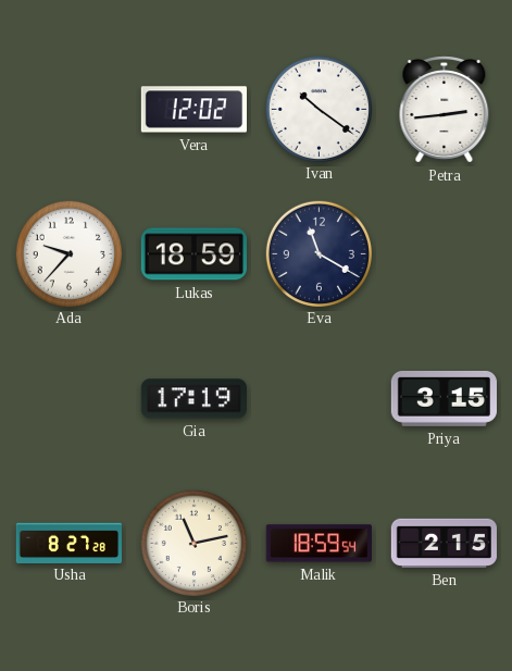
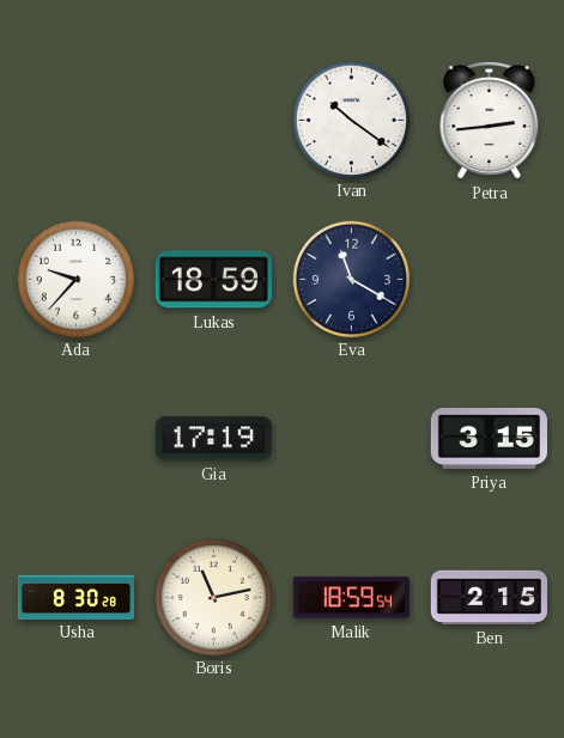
Vera: 12:02 -> none (193, 110)
Usha: 8:27 -> 8:30 (75, 597)
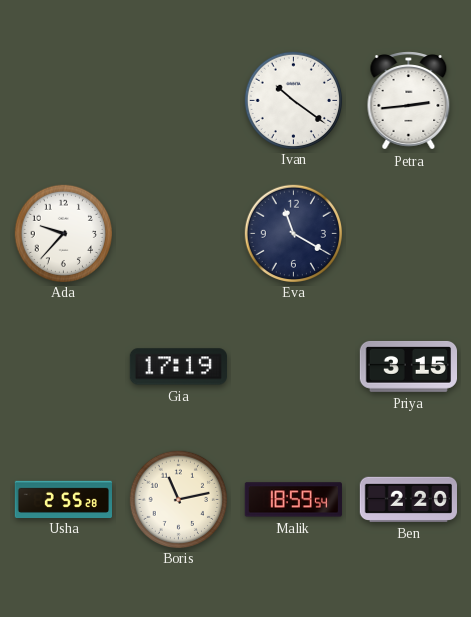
Lukas: 18:59 -> none (213, 280)
Usha: 8:30 -> 2:55 (63, 499)
Ben: 2:15 -> 2:20 (408, 499)
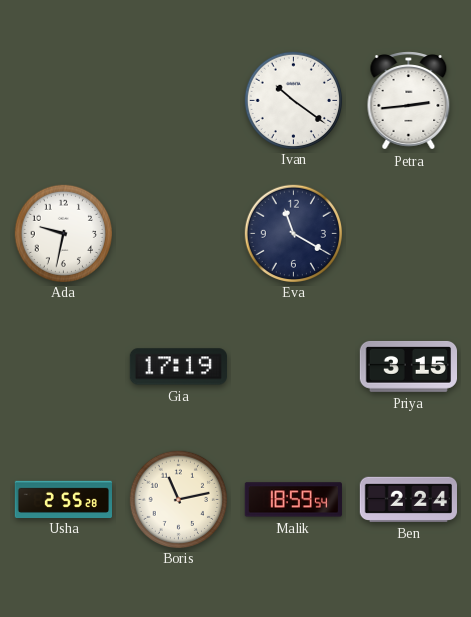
Ada: 9:37 -> 9:32 (63, 233)
Ben: 2:20 -> 2:24 (408, 499)
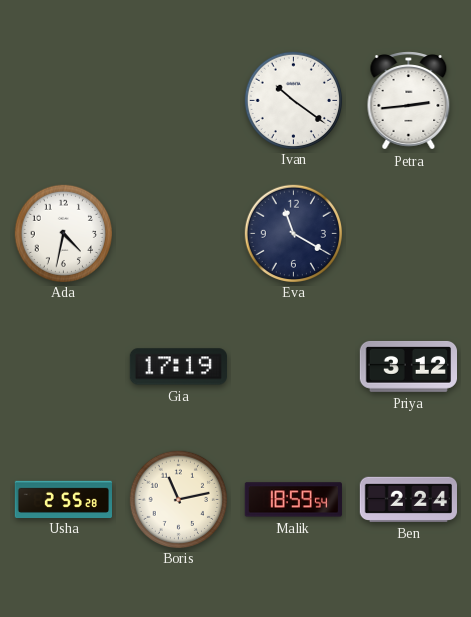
Ada: 9:32 -> 4:32 (63, 233)
Priya: 3:15 -> 3:12 (408, 366)
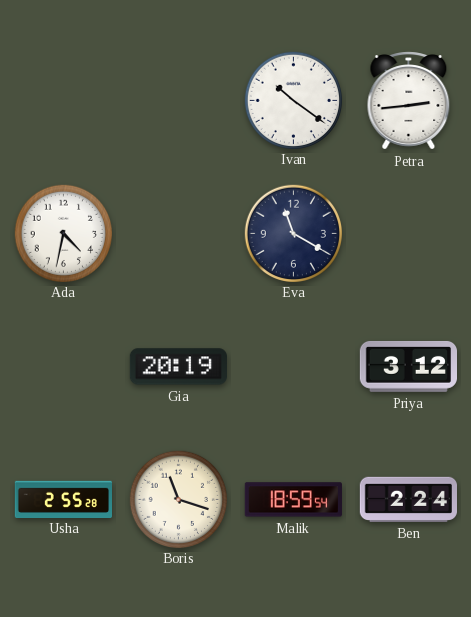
Gia: 17:19 -> 20:19 (178, 367)
Boris: 11:13 -> 11:18 (178, 499)
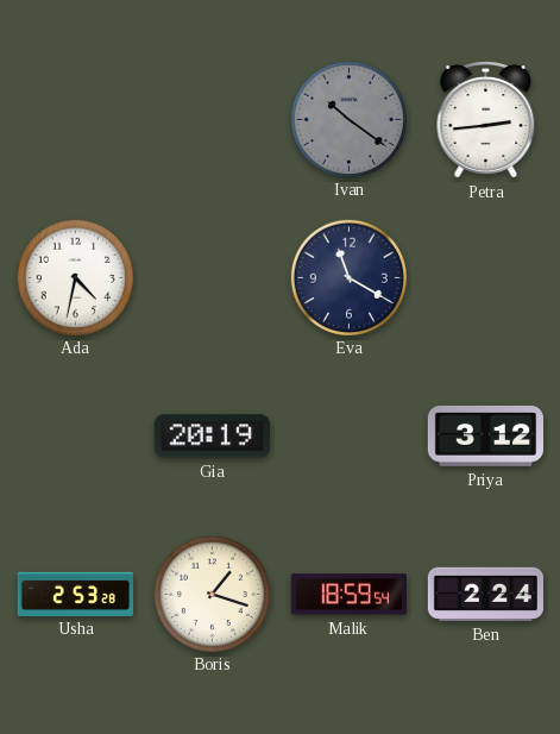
Ivan dial: white -> grey (348, 119)
Usha: 2:55 -> 2:53 (75, 594)
Boris: 11:18 -> 1:18 (212, 594)
